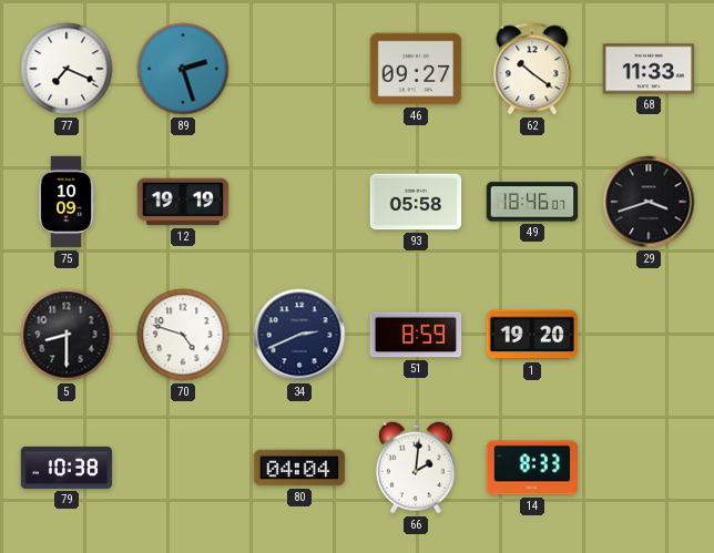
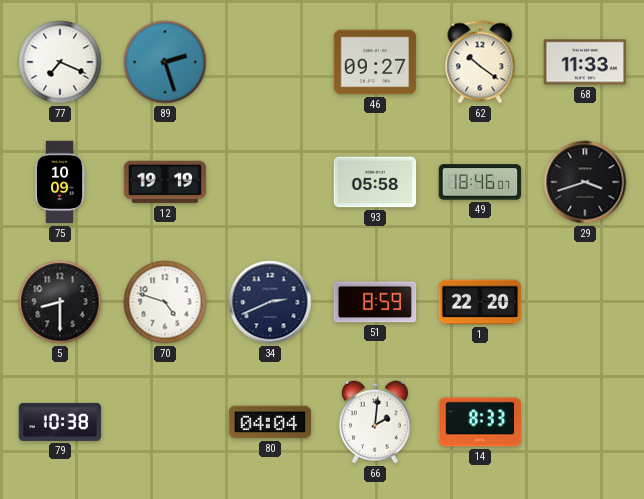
1: 19:20 -> 22:20 (480, 302)
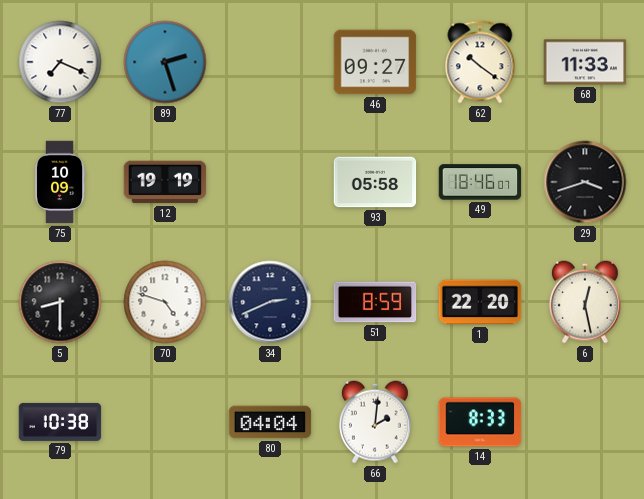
6: none -> 12:28 (585, 302)
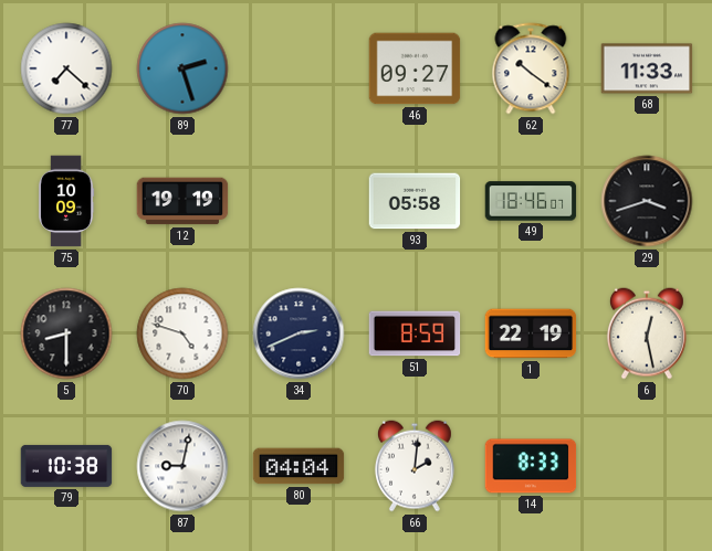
77: 7:19 -> 7:22 (66, 68)
1: 22:20 -> 22:19 (531, 333)
87: none -> 9:02 (182, 466)
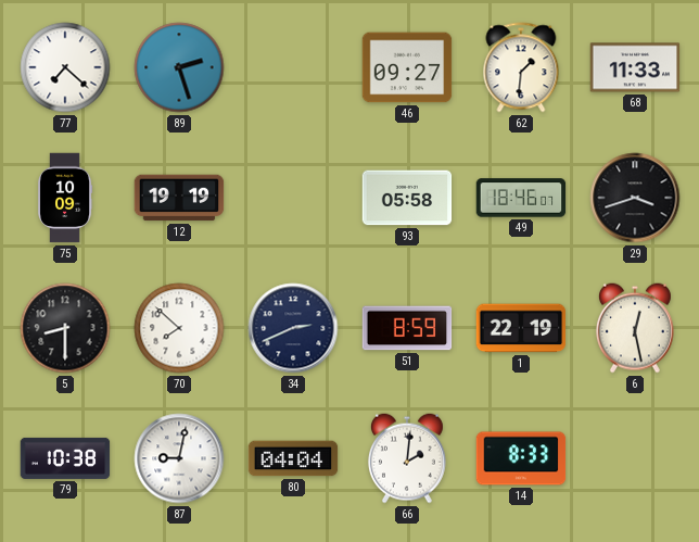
62: 10:21 -> 1:31 (521, 67)
70: 4:48 -> 7:52 (179, 328)
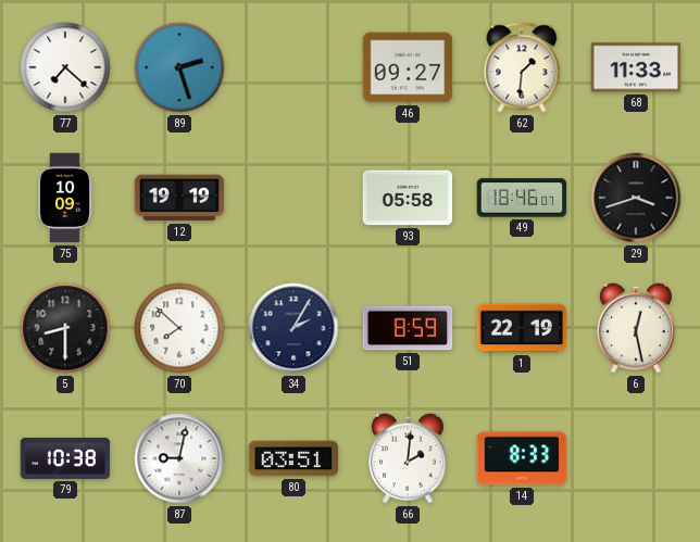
34: 2:41 -> 2:05 (293, 328)
80: 04:04 -> 03:51 (293, 458)
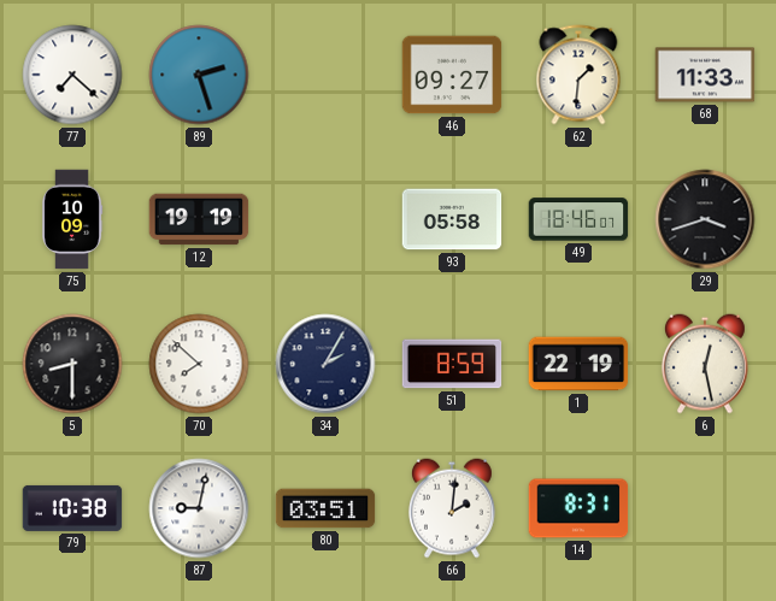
14: 8:33 -> 8:31 (578, 508)
